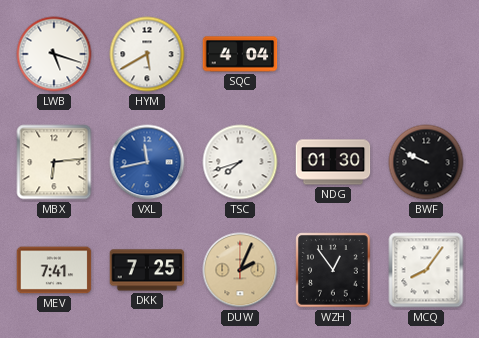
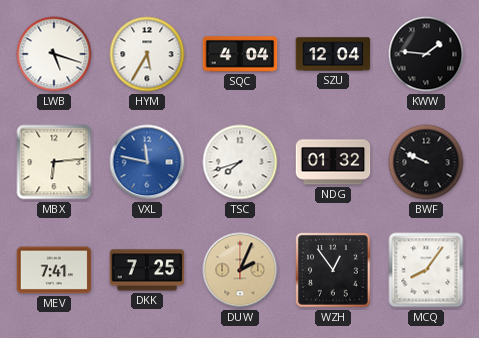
HYM: 5:40 -> 5:35 (147, 54)
SZU: none -> 12:04 (333, 54)
KWW: none -> 1:46 (426, 54)
VXL: 11:43 -> 11:47 (147, 162)
NDG: 01:30 -> 01:32 (333, 162)
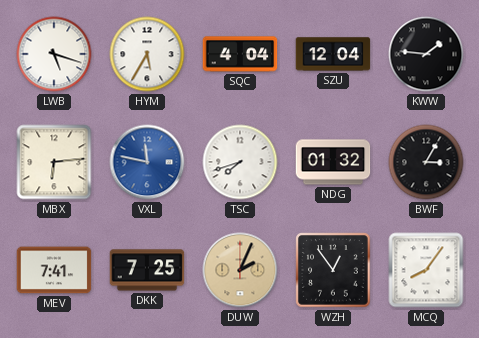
BWF: 9:49 -> 3:05 (426, 162)
